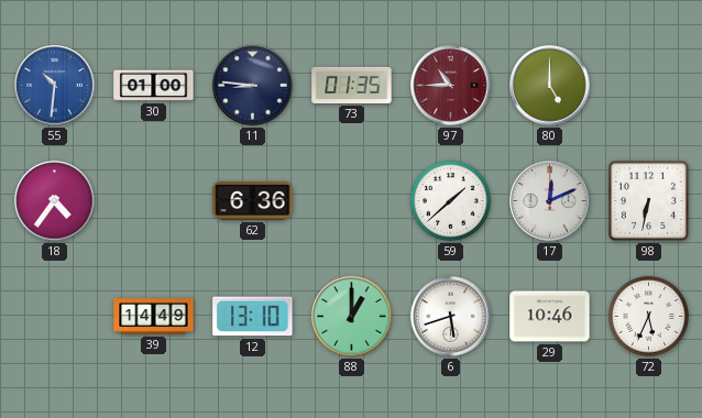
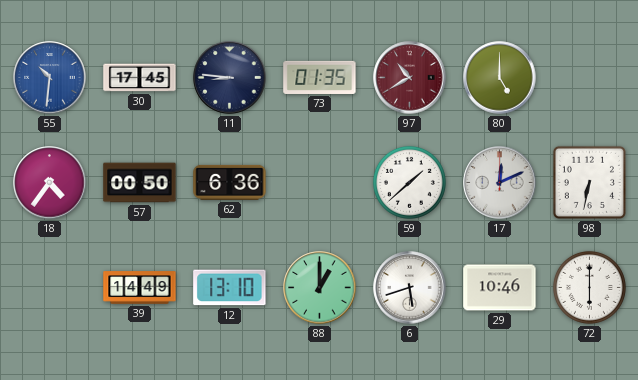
30: 01:00 -> 17:45 (140, 78)
97: 10:45 -> 10:40 (410, 78)
57: none -> 00:50 (140, 183)
72: 5:34 -> 6:00 (589, 287)
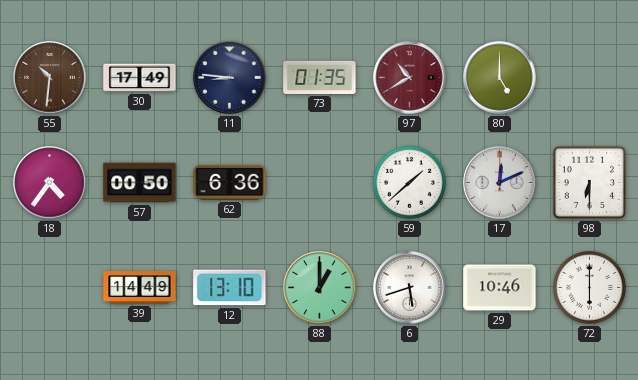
55 dial: blue -> brown (50, 78)
30: 17:45 -> 17:49 (140, 78)
98: 6:32 -> 6:30 (589, 182)
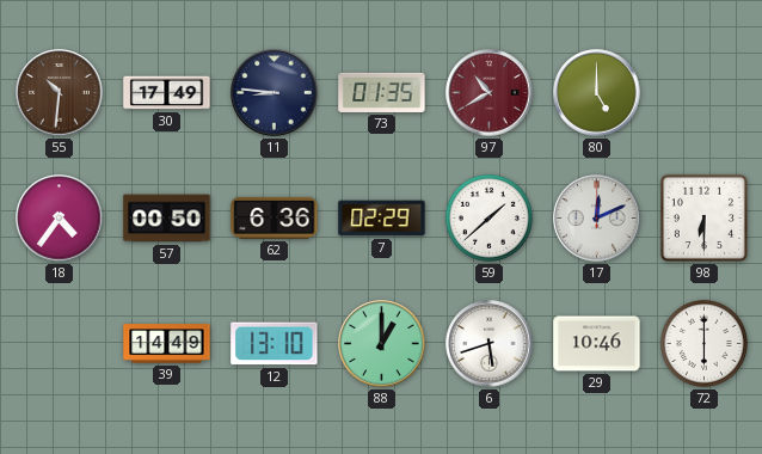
7: none -> 02:29 (382, 219)
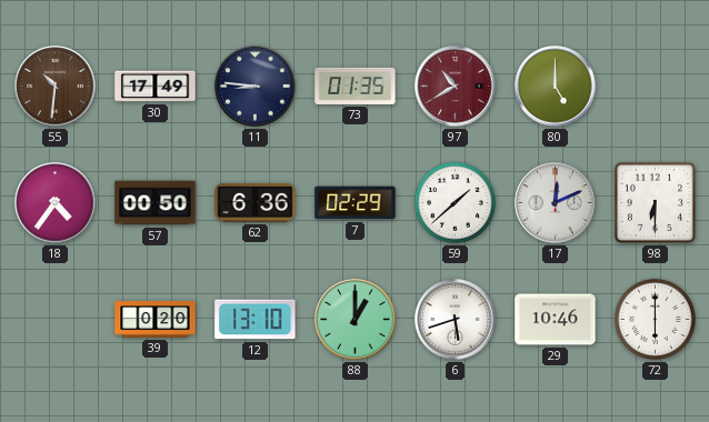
39: 14:49 -> 0:20 (156, 320)
